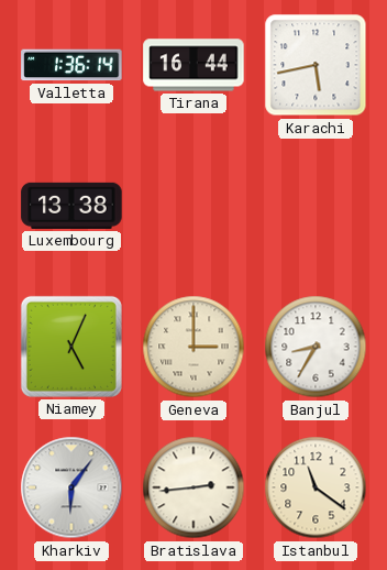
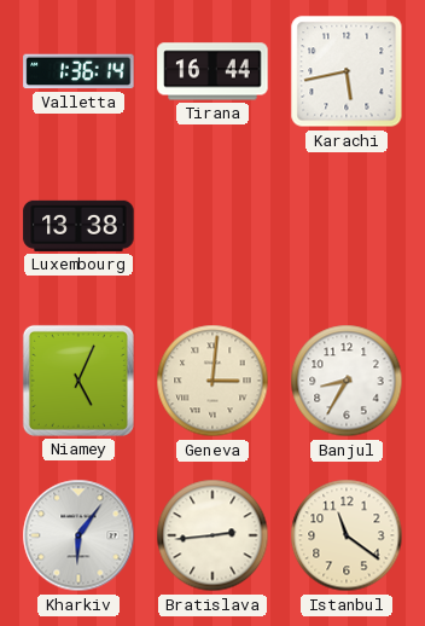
Geneva: 3:00 -> 3:01 (212, 381)
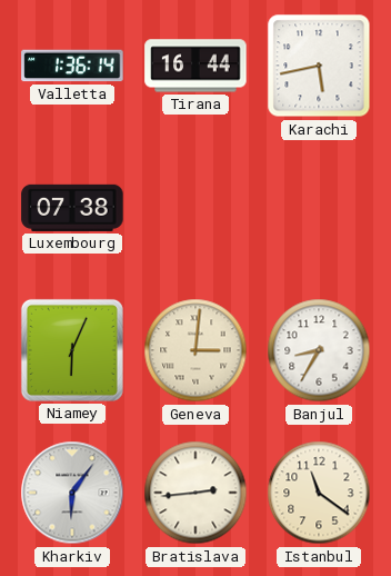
Luxembourg: 13:38 -> 07:38 (72, 208)
Niamey: 5:04 -> 6:04 (72, 350)
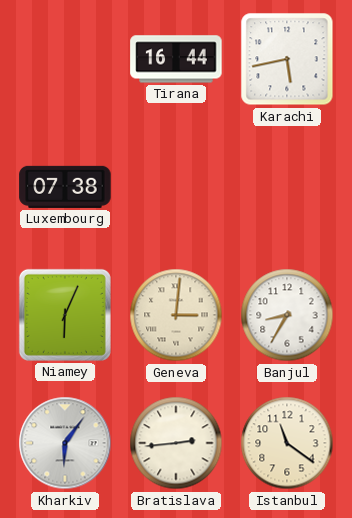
Valletta: 1:36 -> none (72, 66)
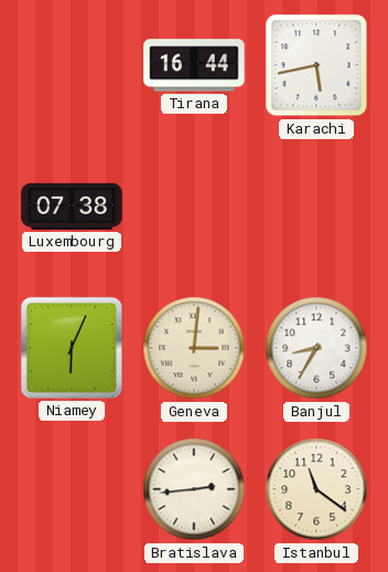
Kharkiv: 6:06 -> none (65, 443)
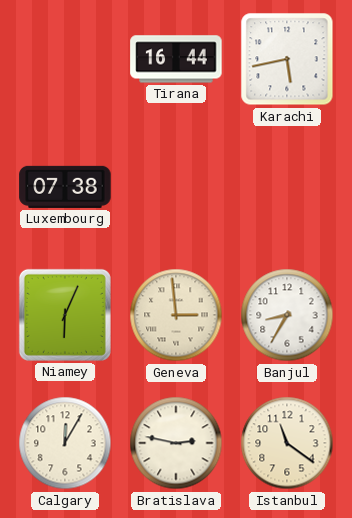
Geneva: 3:01 -> 2:59 (176, 315)
Calgary: none -> 12:05 (65, 443)
Bratislava: 2:44 -> 2:47 (176, 443)
